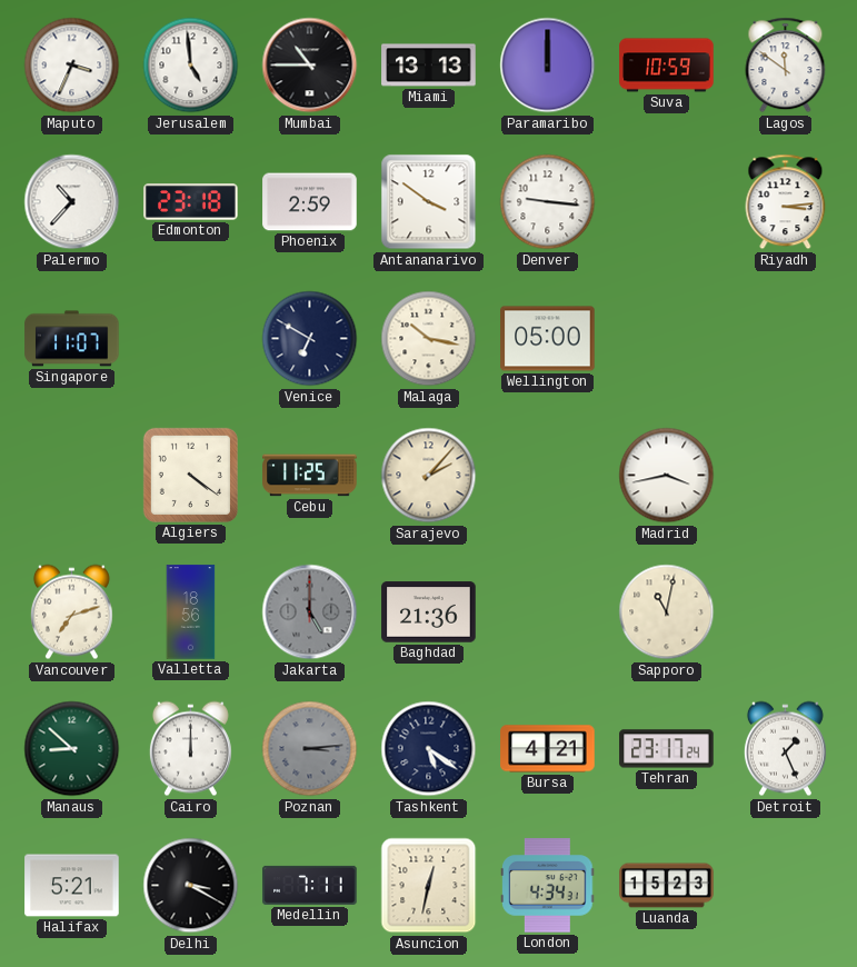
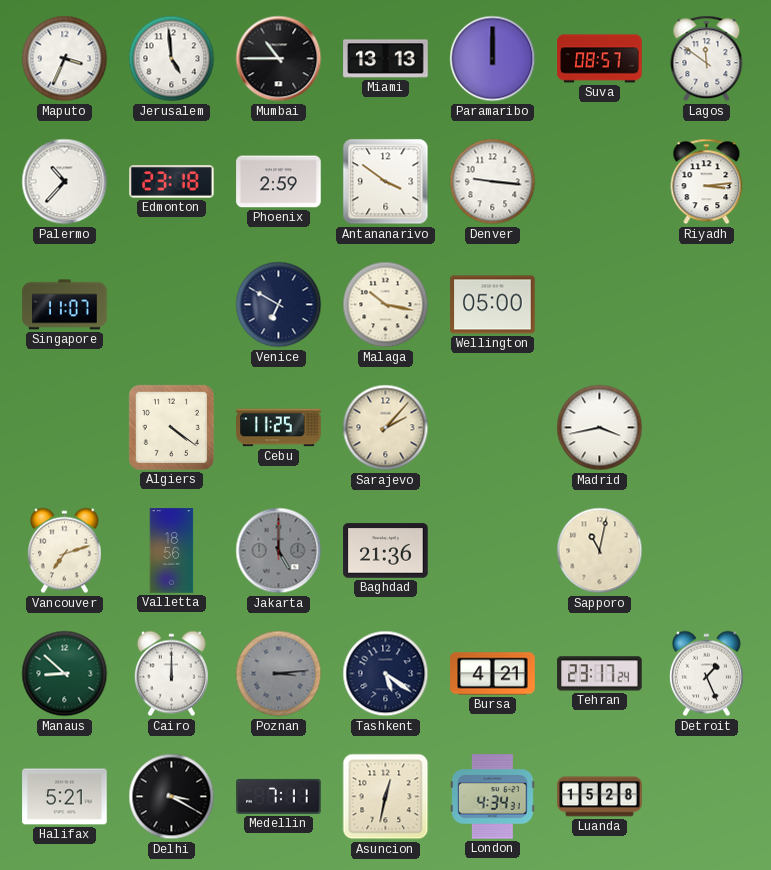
Suva: 10:59 -> 08:57 (600, 59)
Luanda: 15:23 -> 15:28 (600, 797)
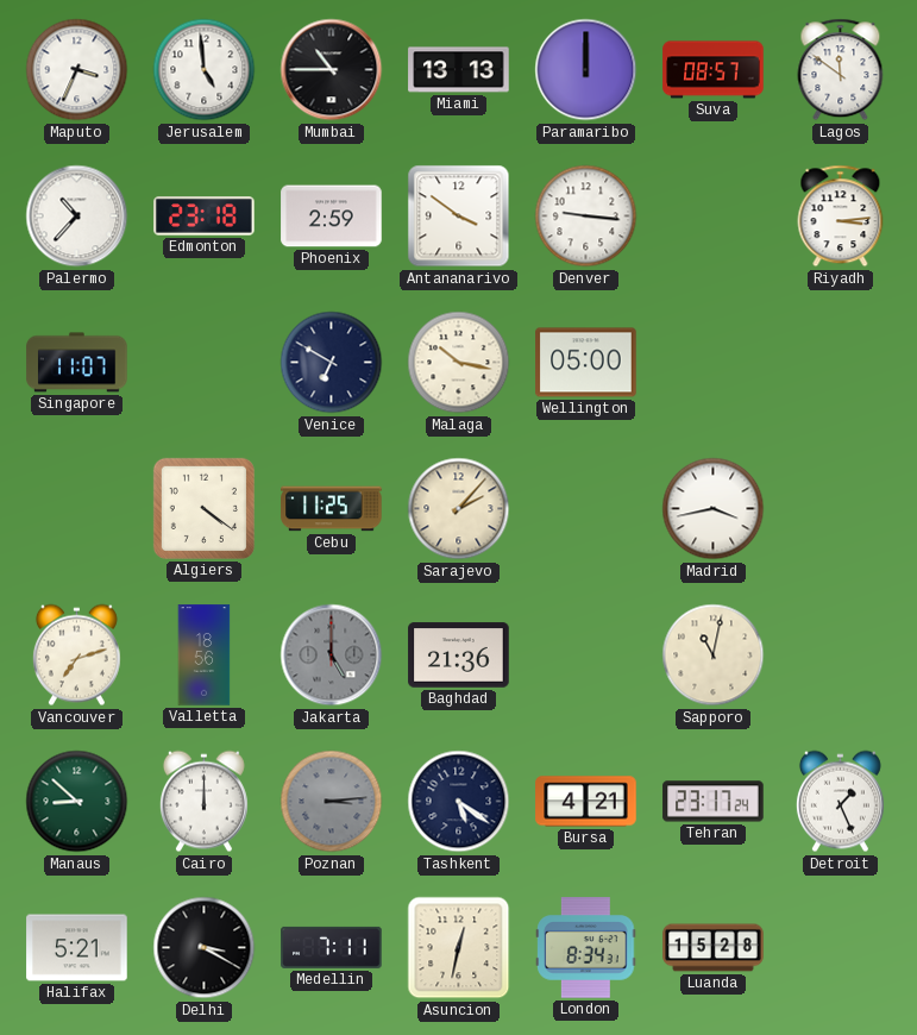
London: 4:34 -> 8:34 (586, 948)
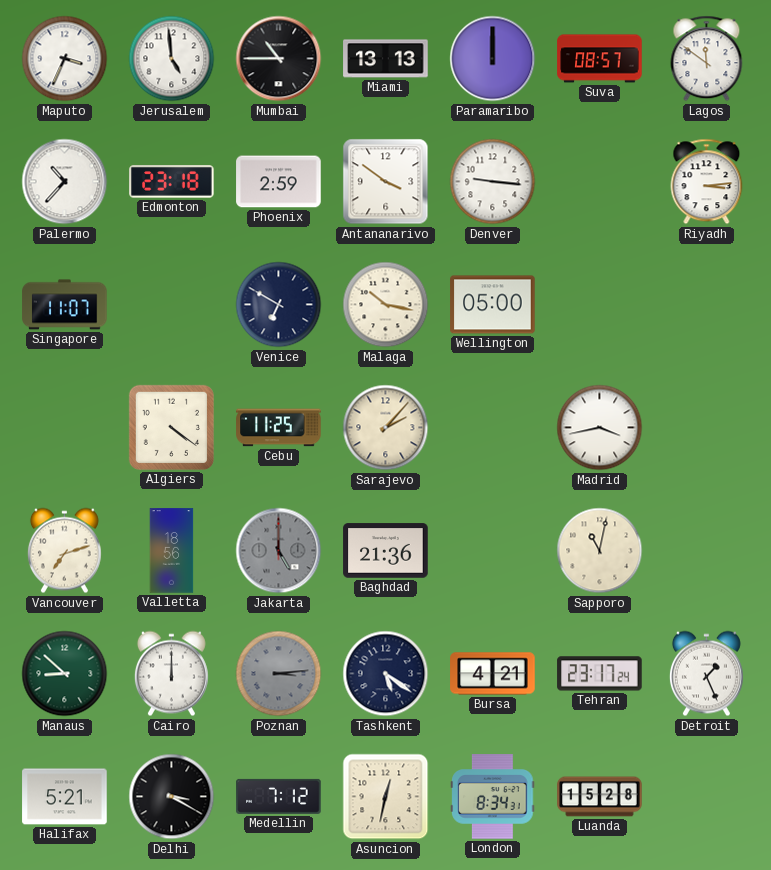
Medellin: 7:11 -> 7:12 (279, 796)
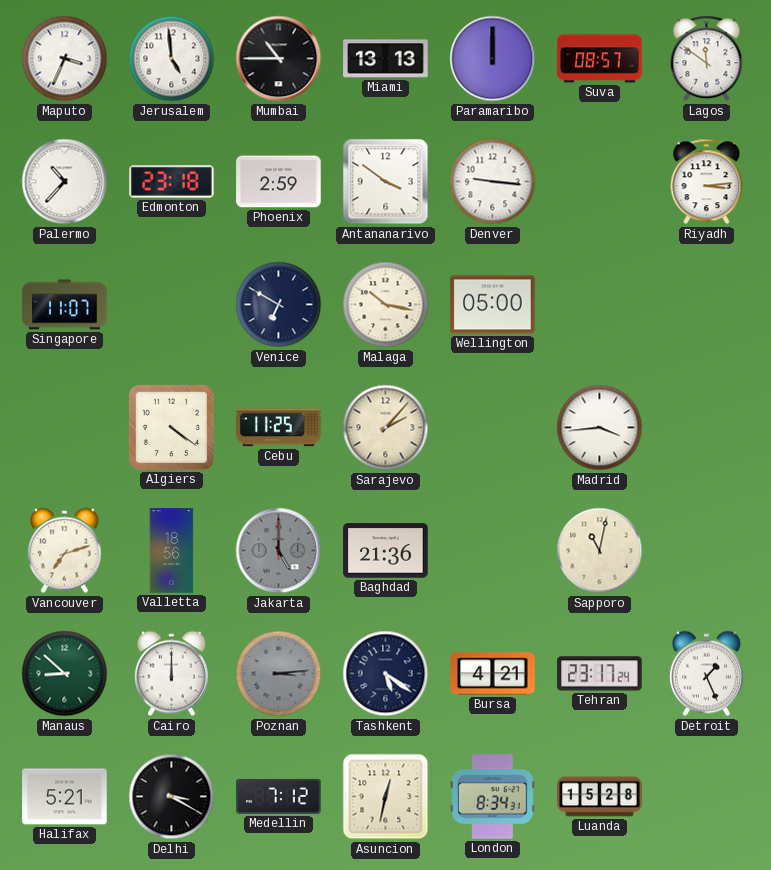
Madrid: 3:43 -> 3:44 (600, 428)
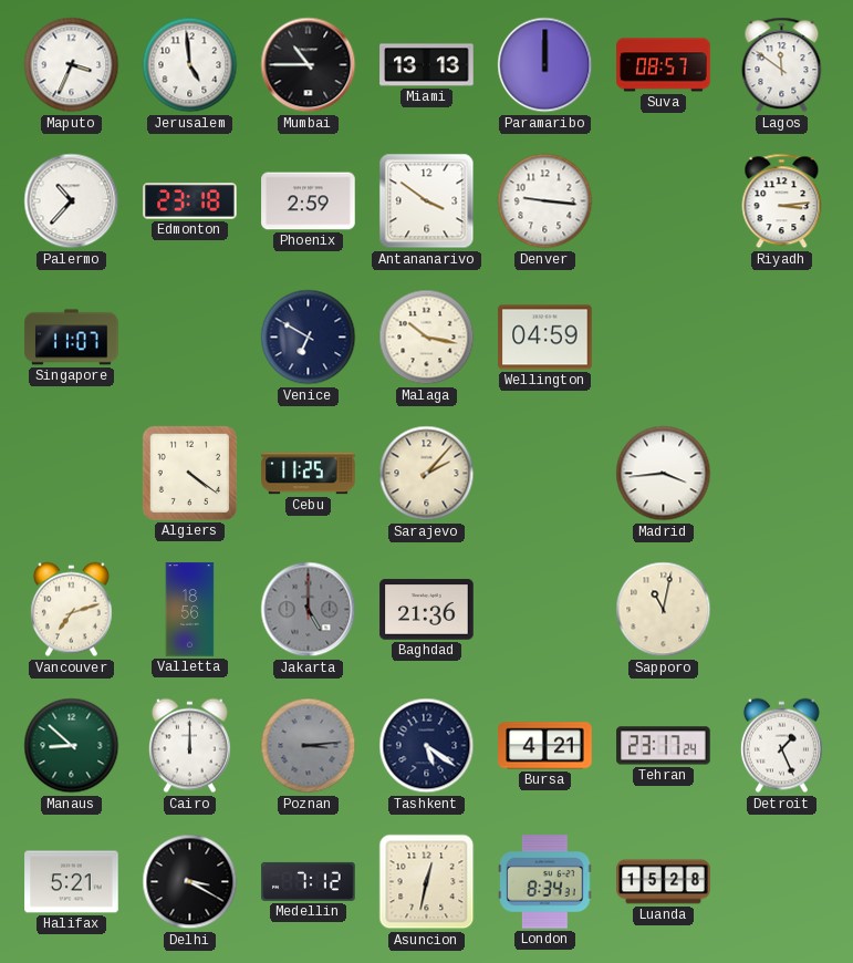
Wellington: 05:00 -> 04:59 (545, 338)
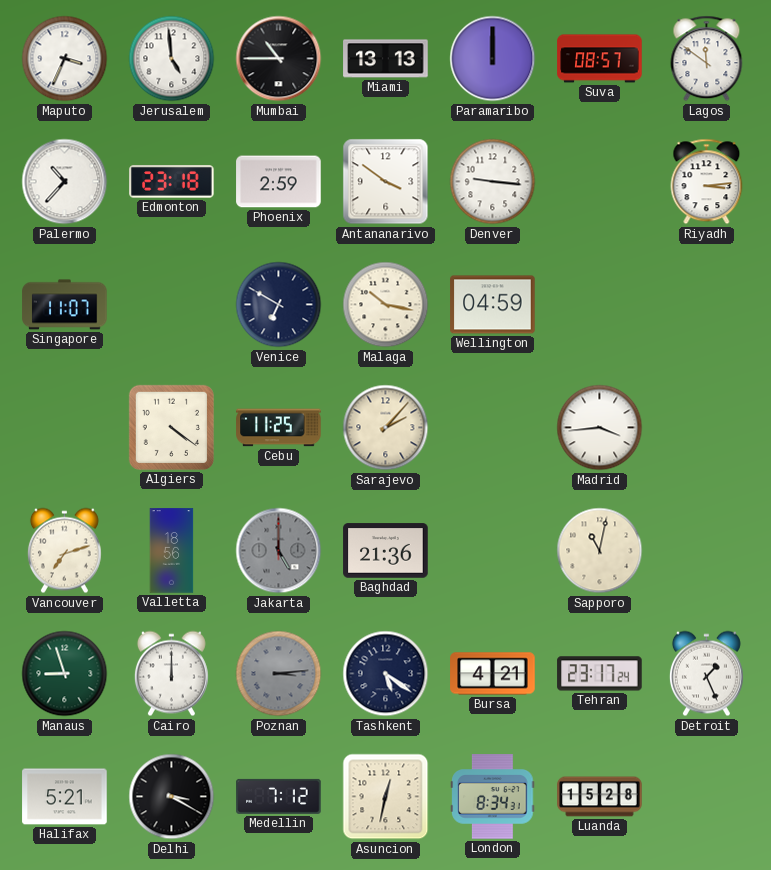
Manaus: 8:52 -> 8:57 (65, 674)
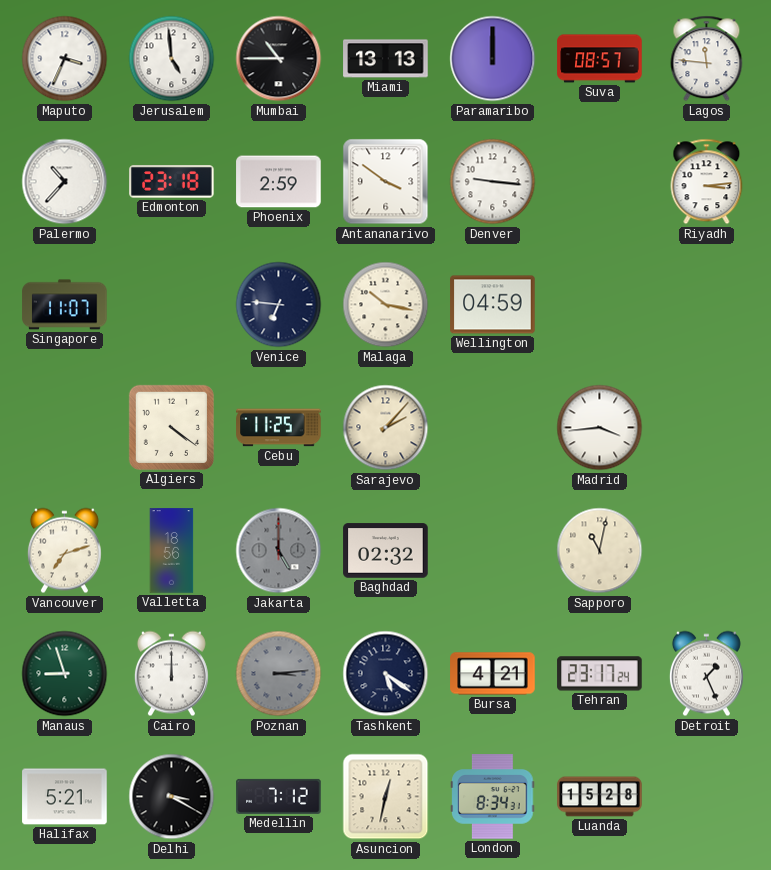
Lagos: 11:51 -> 11:46 (707, 59)
Venice: 6:50 -> 6:46 (279, 305)
Baghdad: 21:36 -> 02:32 (386, 551)
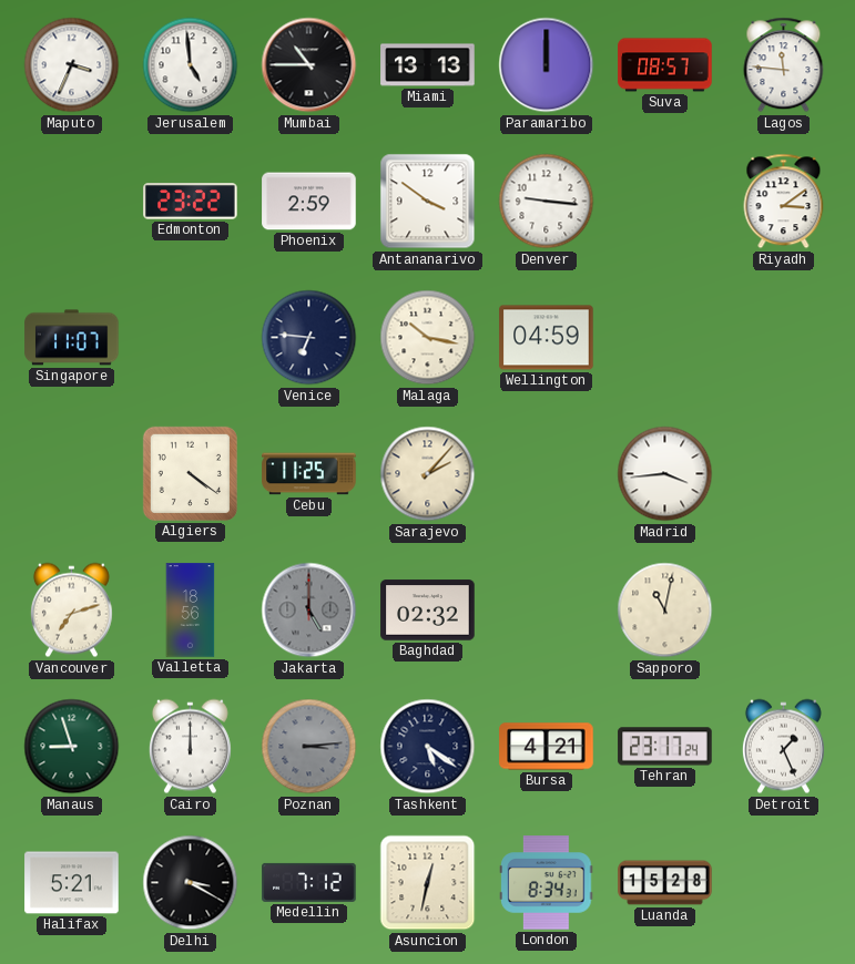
Palermo: 10:37 -> none (65, 182)
Edmonton: 23:18 -> 23:22 (191, 202)
Riyadh: 3:14 -> 3:09 (784, 202)
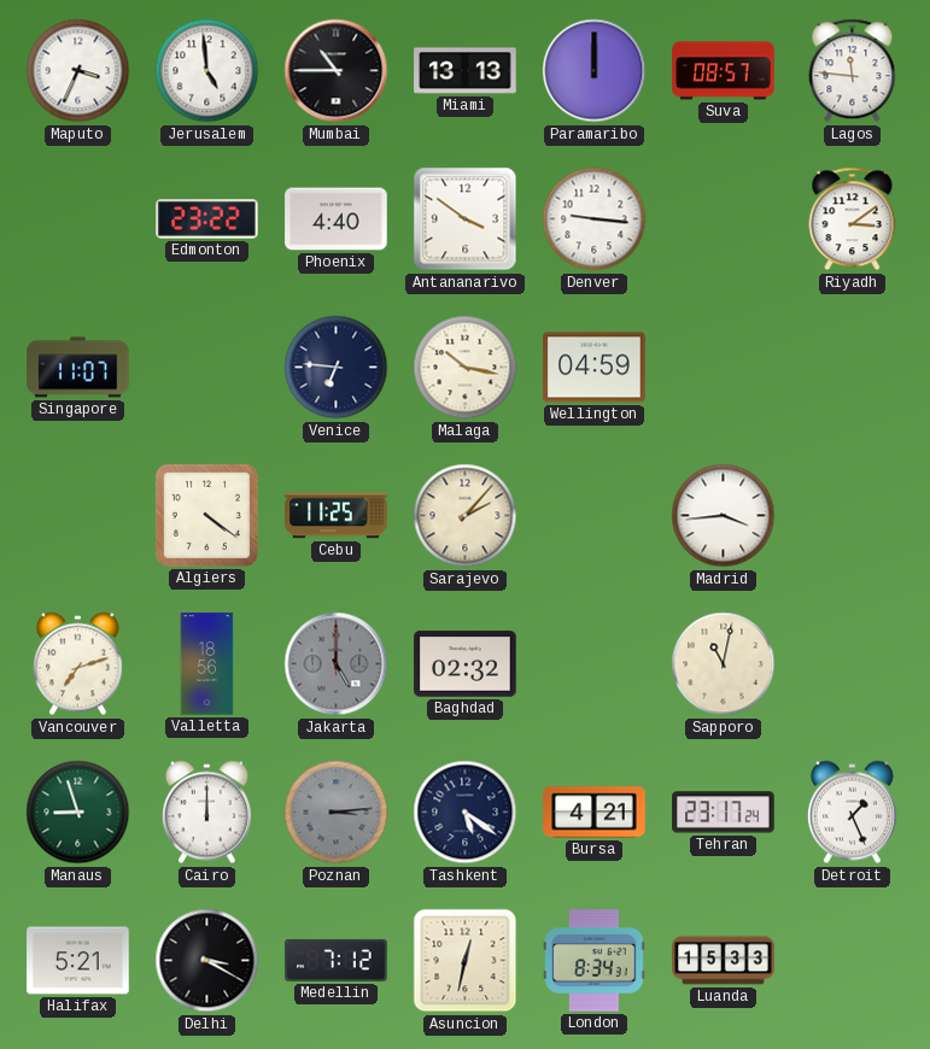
Phoenix: 2:59 -> 4:40 (337, 219)
Luanda: 15:28 -> 15:33 (724, 961)
